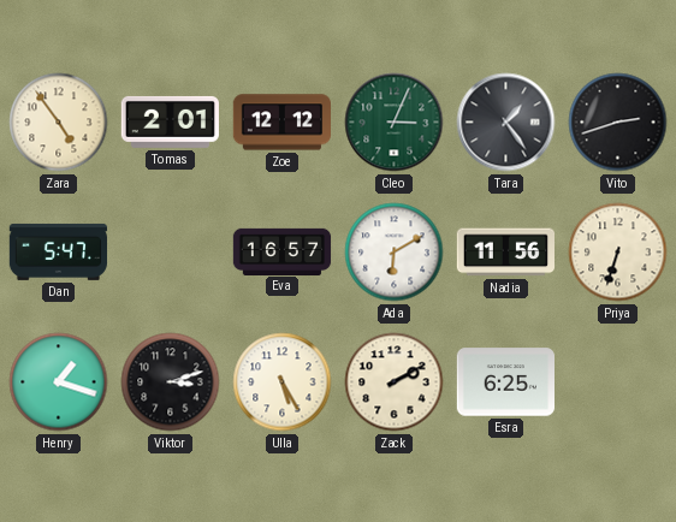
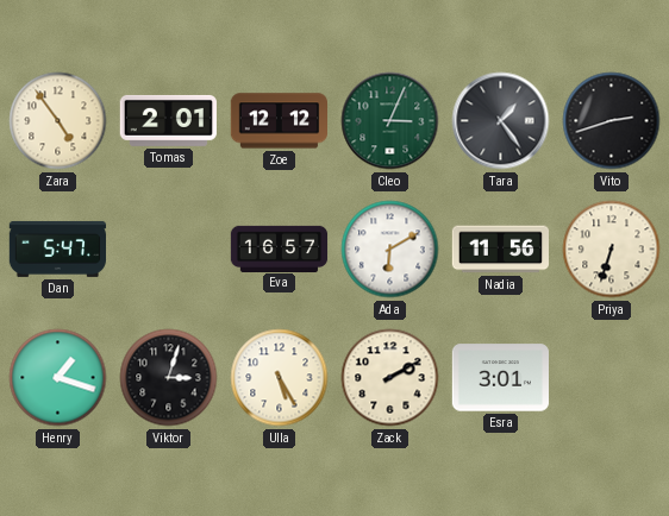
Viktor: 3:12 -> 3:03 (169, 378)
Esra: 6:25 -> 3:01 (500, 378)
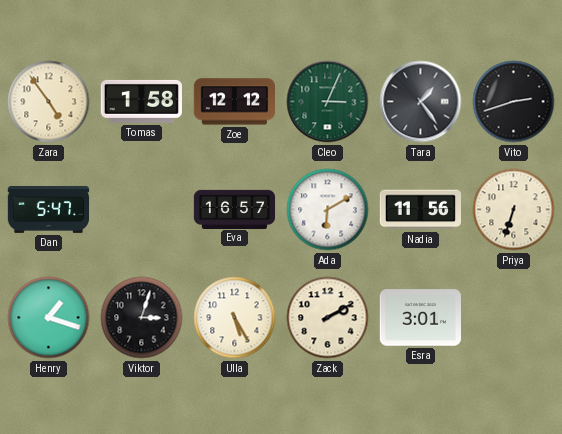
Tomas: 2:01 -> 1:58 (141, 101)
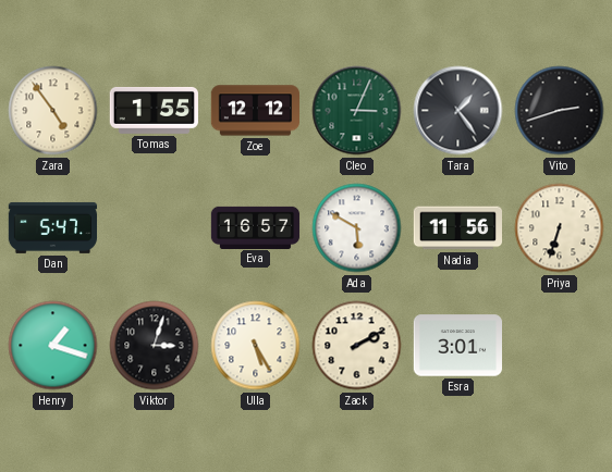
Tomas: 1:58 -> 1:55 (154, 110)
Ada: 6:10 -> 5:50 (357, 228)
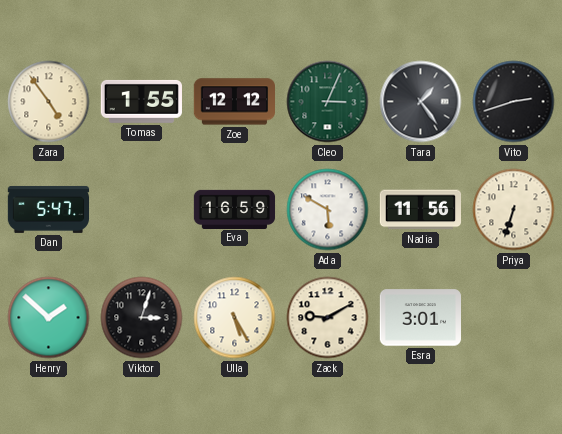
Eva: 16:57 -> 16:59 (235, 209)
Henry: 1:18 -> 1:52 (49, 318)
Zack: 2:10 -> 9:10 (328, 318)
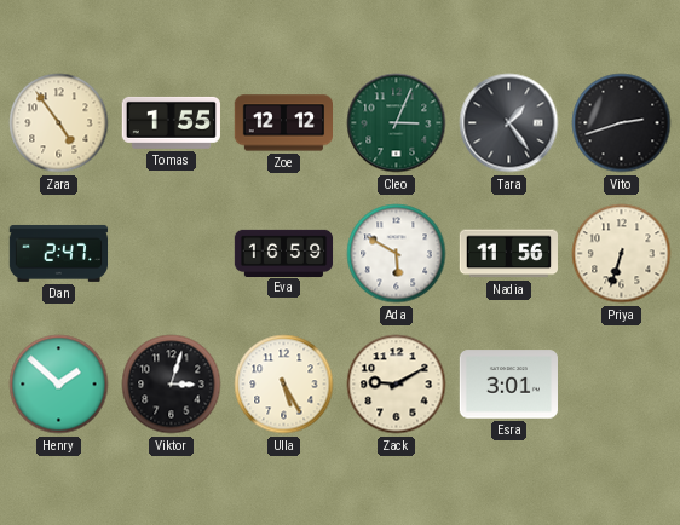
Dan: 5:47 -> 2:47 (59, 253)
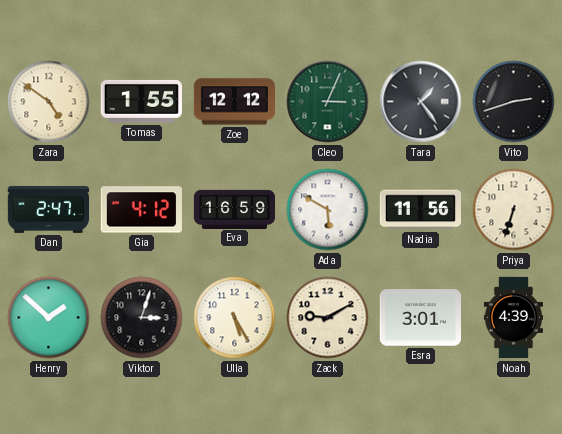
Zara: 4:54 -> 4:51 (49, 102)
Gia: none -> 4:12 (141, 210)
Noah: none -> 4:39 (513, 318)
